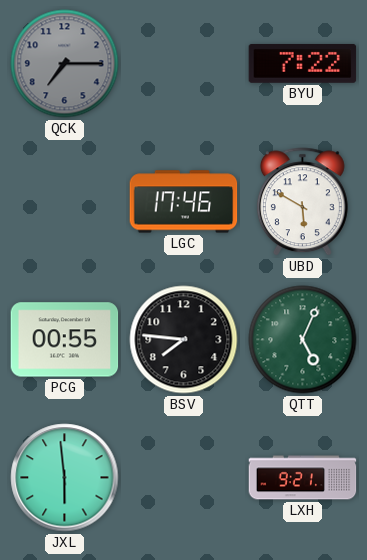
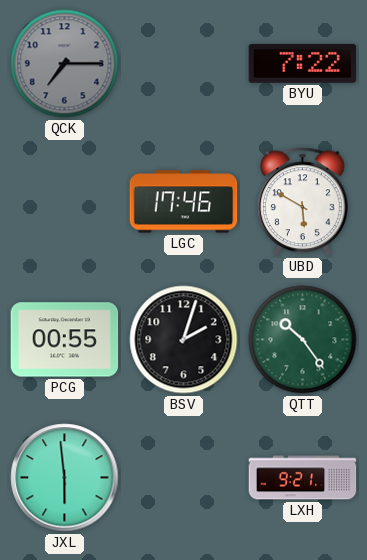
BSV: 7:46 -> 2:03 (184, 340)
QTT: 5:04 -> 10:24 (303, 340)
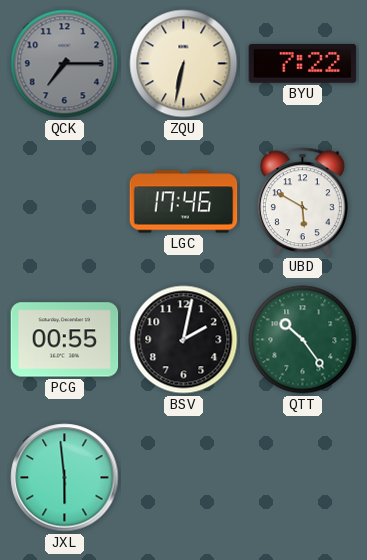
ZQU: none -> 6:32 (184, 64)
BSV: 2:03 -> 2:02 (184, 340)
LXH: 9:21 -> none (303, 478)
